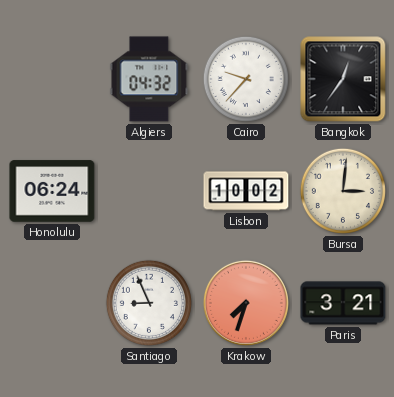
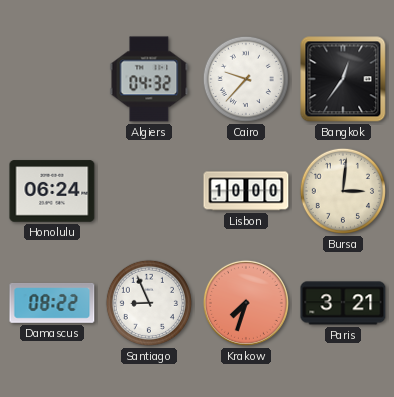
Lisbon: 10:02 -> 10:00 (246, 191)
Damascus: none -> 08:22 (52, 303)
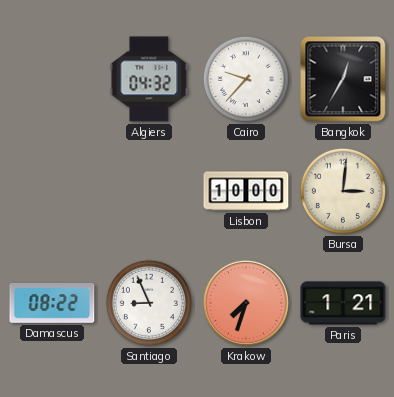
Bangkok: 12:36 -> 12:35 (343, 79)
Honolulu: 06:24 -> none (52, 191)
Paris: 3:21 -> 1:21 (343, 303)
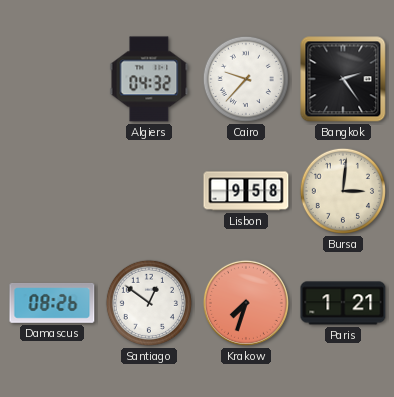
Bangkok: 12:35 -> 2:24 (343, 79)
Lisbon: 10:00 -> 9:58 (246, 191)
Damascus: 08:22 -> 08:26 (52, 303)
Santiago: 8:56 -> 12:51 (149, 303)
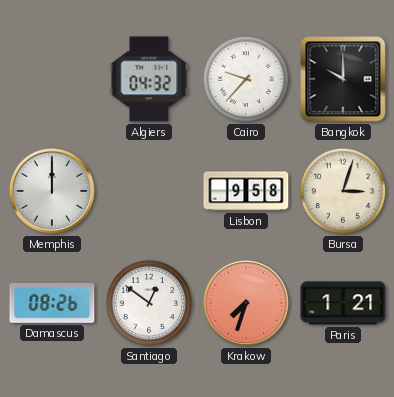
Bangkok: 2:24 -> 10:00 (343, 79)
Memphis: none -> 12:00 (52, 191)
Bursa: 3:01 -> 3:03 (343, 191)
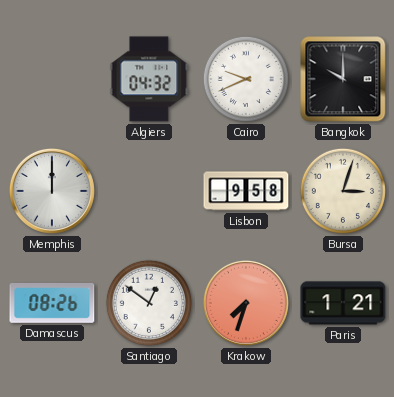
Cairo: 9:37 -> 9:41 (246, 79)
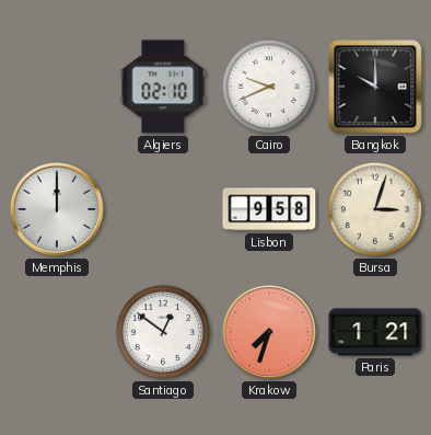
Algiers: 04:32 -> 02:10 (163, 87)
Damascus: 08:26 -> none (52, 303)
